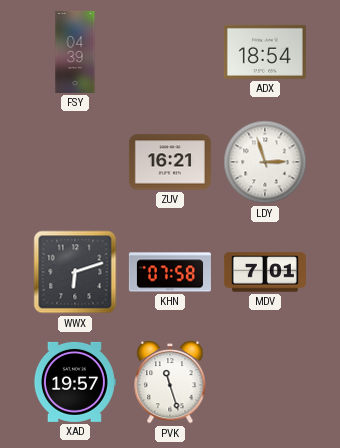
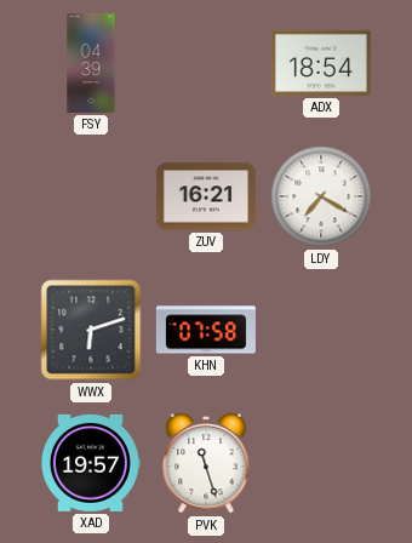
LDY: 2:57 -> 7:20 (321, 196)
MDV: 7:01 -> none (265, 272)
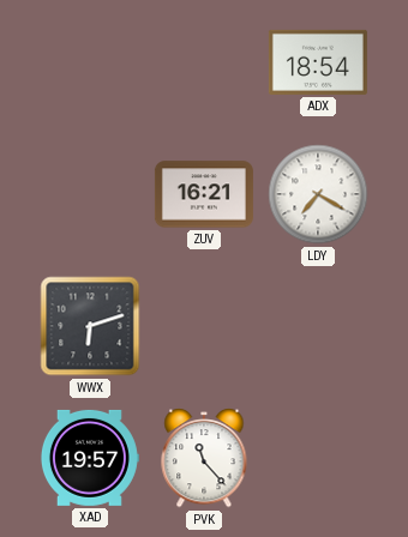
FSY: 04:39 -> none (91, 63)
KHN: 07:58 -> none (206, 330)
PVK: 11:27 -> 11:23 (204, 459)
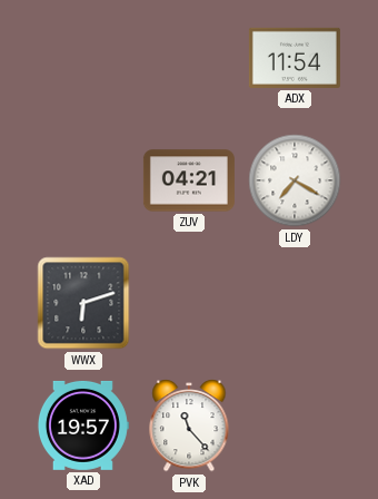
ADX: 18:54 -> 11:54 (295, 58)
ZUV: 16:21 -> 04:21 (189, 180)
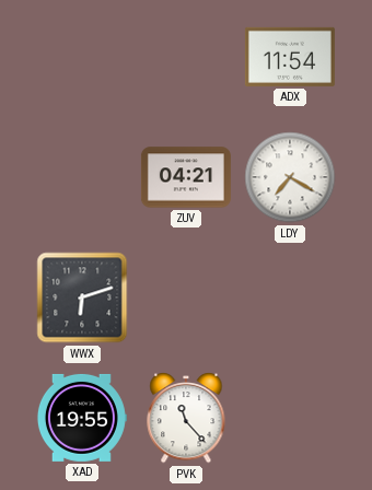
XAD: 19:57 -> 19:55 (81, 418)
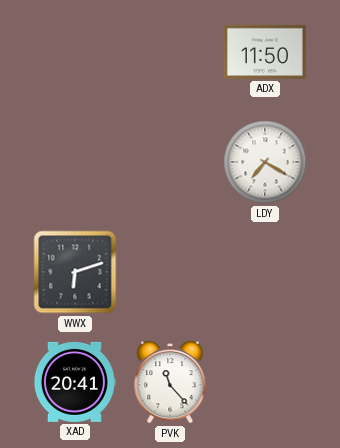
ADX: 11:54 -> 11:50 (265, 52)
ZUV: 04:21 -> none (186, 177)
XAD: 19:55 -> 20:41 (74, 382)
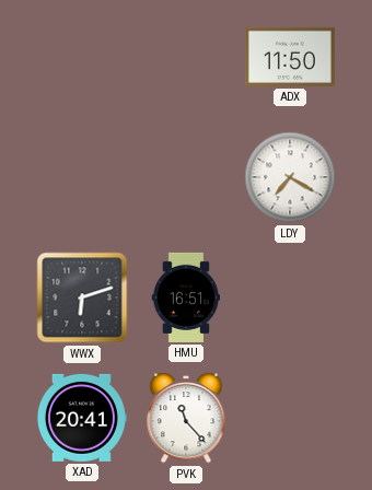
HMU: none -> 16:51 (185, 297)
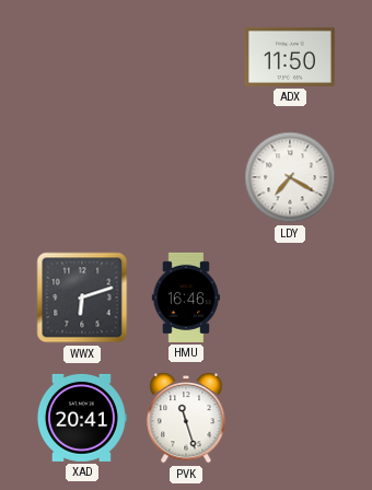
HMU: 16:51 -> 16:46 (185, 297)
PVK: 11:23 -> 11:27 (186, 419)
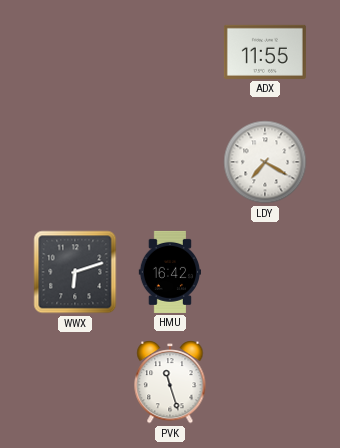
ADX: 11:50 -> 11:55 (265, 52)
HMU: 16:46 -> 16:42 (169, 272)
XAD: 20:41 -> none (81, 418)
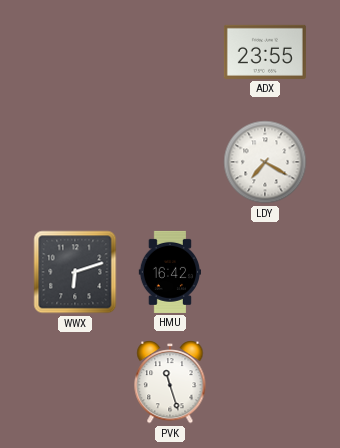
ADX: 11:55 -> 23:55 (265, 52)
